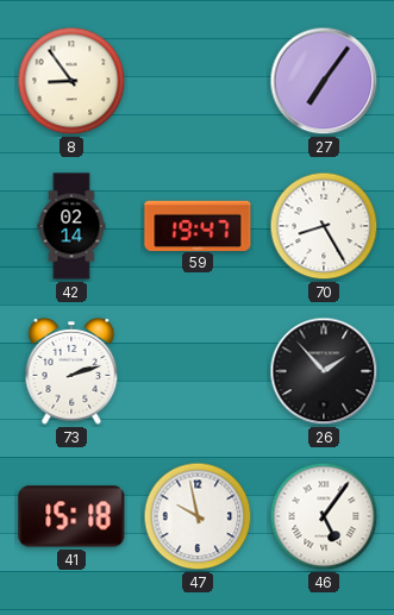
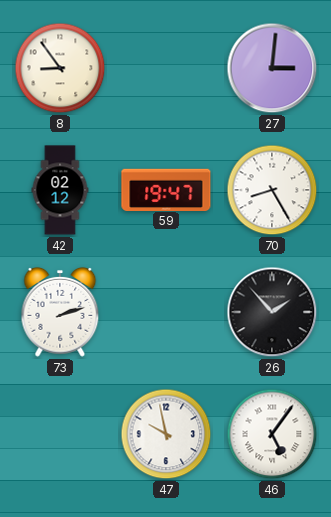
27: 7:06 -> 3:01 (272, 68)
42: 02:14 -> 02:12 (60, 190)
41: 15:18 -> none (71, 516)
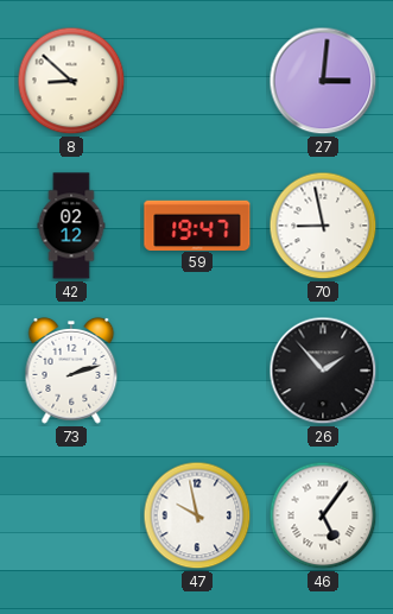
8: 8:54 -> 8:52 (71, 81)
70: 8:25 -> 8:58 (323, 226)
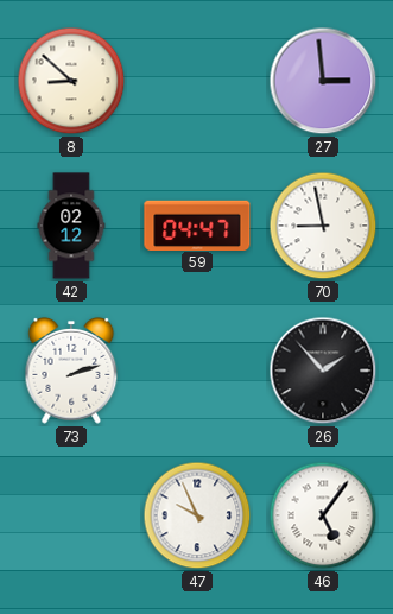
27: 3:01 -> 2:59 (323, 81)
59: 19:47 -> 04:47 (197, 224)
47: 9:58 -> 9:56 (197, 515)
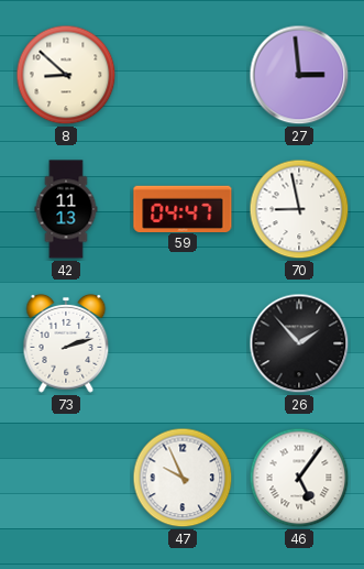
42: 02:12 -> 11:13 (66, 209)
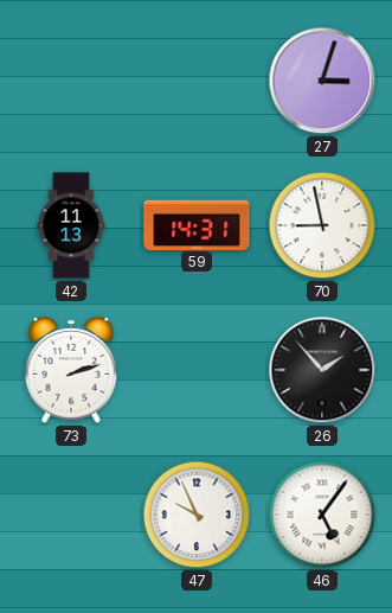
8: 8:52 -> none (66, 75)
27: 2:59 -> 3:03 (322, 81)
59: 04:47 -> 14:31 (197, 224)
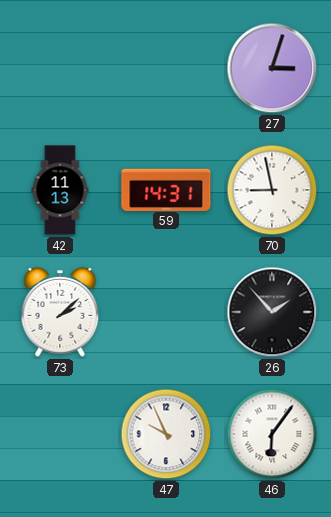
73: 2:12 -> 2:08 (60, 312)
46: 5:06 -> 6:06 (272, 434)
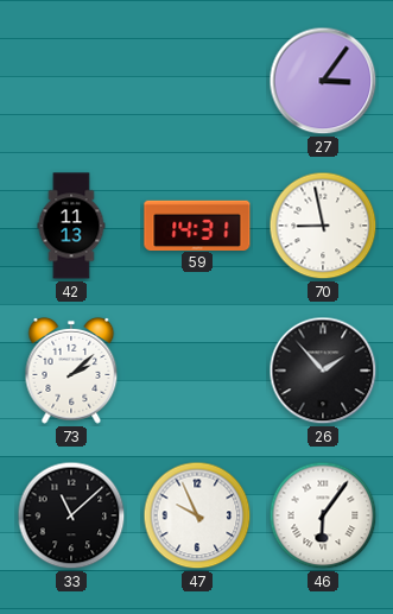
27: 3:03 -> 3:06 (323, 81)
33: none -> 11:08 (71, 515)
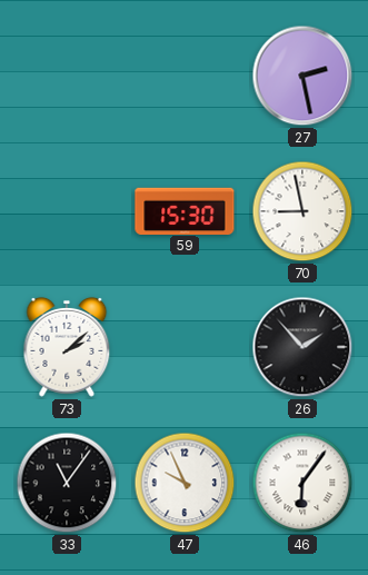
27: 3:06 -> 2:28 (302, 76)
42: 11:13 -> none (71, 226)
59: 14:31 -> 15:30 (185, 210)
33: 11:08 -> 11:06 (67, 483)
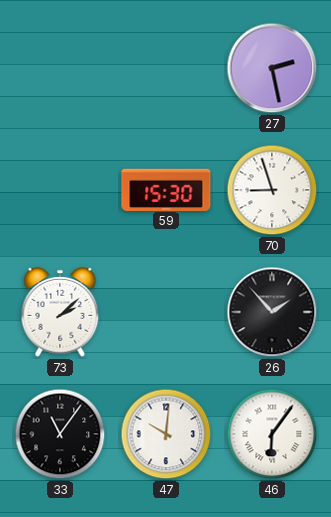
70: 8:58 -> 8:57 (272, 190)
47: 9:56 -> 10:01 (166, 434)
